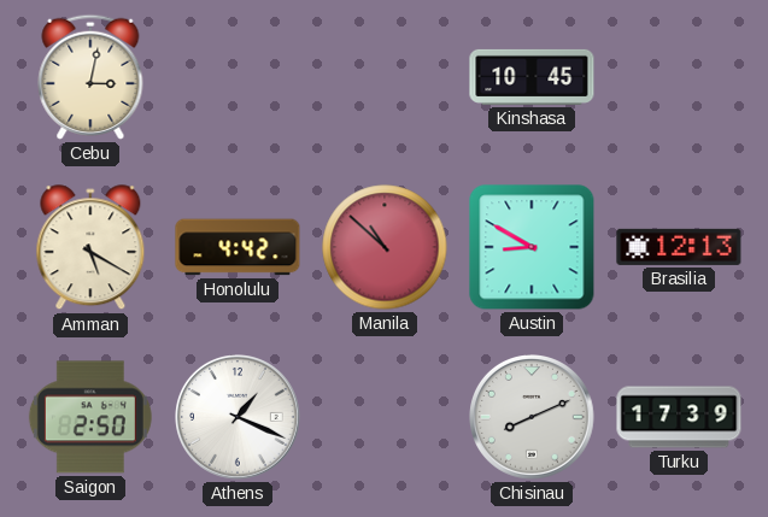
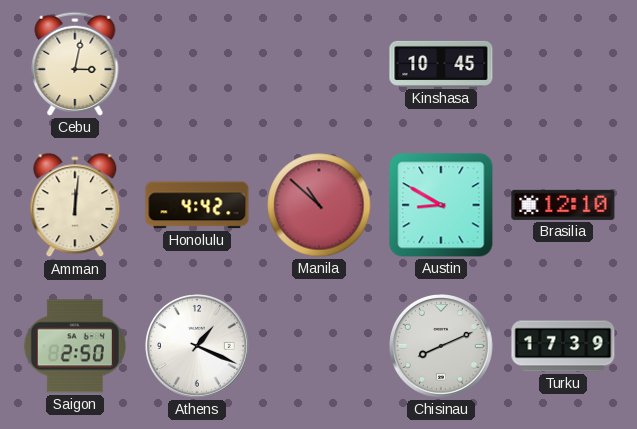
Amman: 5:20 -> 12:01 (75, 206)
Brasilia: 12:13 -> 12:10 (563, 205)
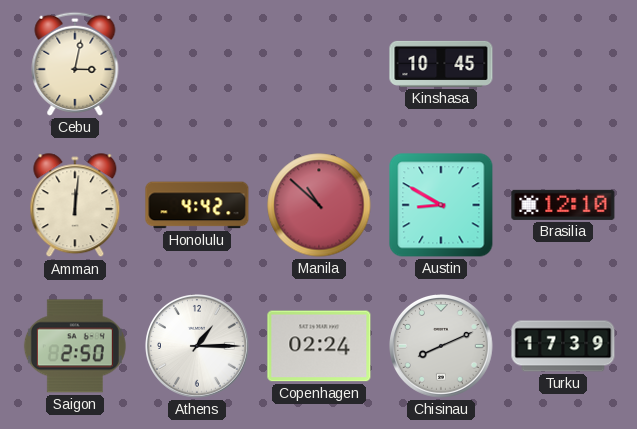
Athens: 1:19 -> 1:15 (198, 347)
Copenhagen: none -> 02:24 (319, 346)
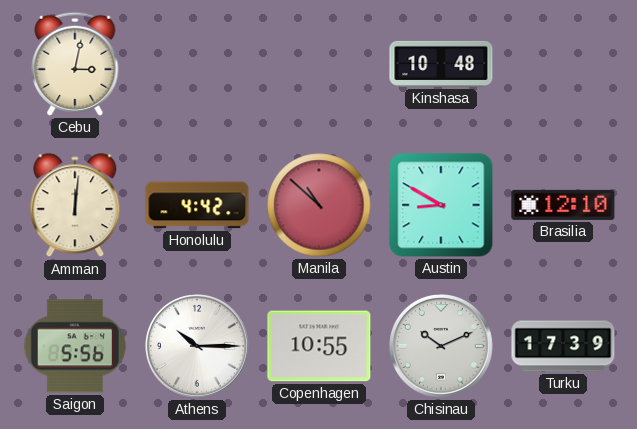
Kinshasa: 10:45 -> 10:48 (441, 64)
Saigon: 2:50 -> 5:56 (75, 346)
Athens: 1:15 -> 10:15 (198, 347)
Copenhagen: 02:24 -> 10:55 (319, 346)
Chisinau: 8:11 -> 10:11 (442, 347)
